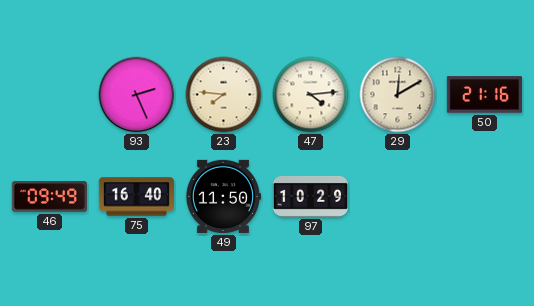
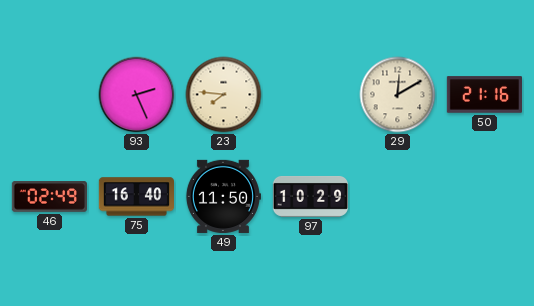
47: 4:14 -> none (311, 95)
46: 09:49 -> 02:49 (49, 197)
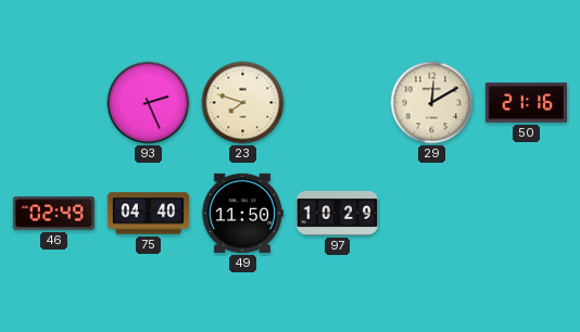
23: 7:46 -> 7:48 (243, 103)
75: 16:40 -> 04:40 (148, 214)
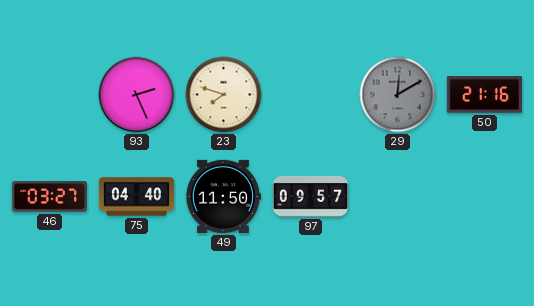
29 dial: cream -> grey (398, 95)
46: 02:49 -> 03:27 (49, 197)
97: 10:29 -> 09:57 (310, 196)
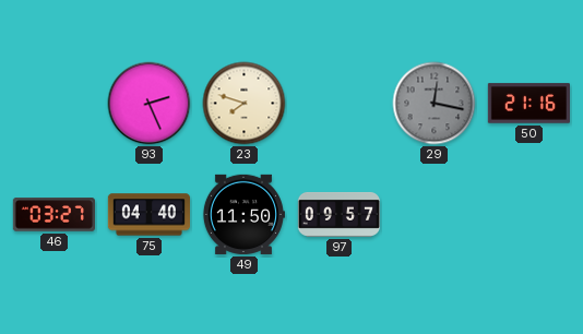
29: 12:10 -> 12:17 (435, 104)
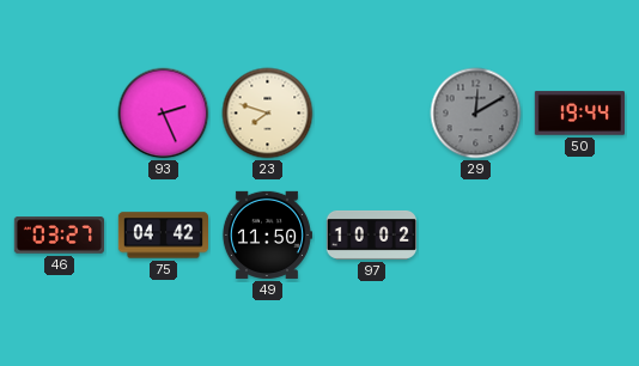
29: 12:17 -> 12:10 (476, 114)
50: 21:16 -> 19:44 (579, 114)
75: 04:40 -> 04:42 (163, 236)
97: 09:57 -> 10:02 (371, 234)
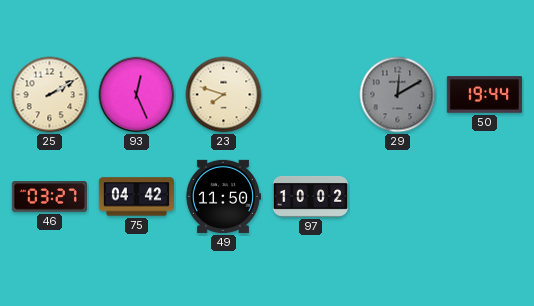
25: none -> 2:10 (50, 95)
93: 2:26 -> 12:26 (137, 95)
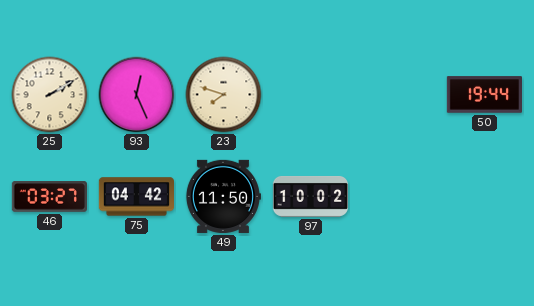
29: 12:10 -> none (398, 95)
